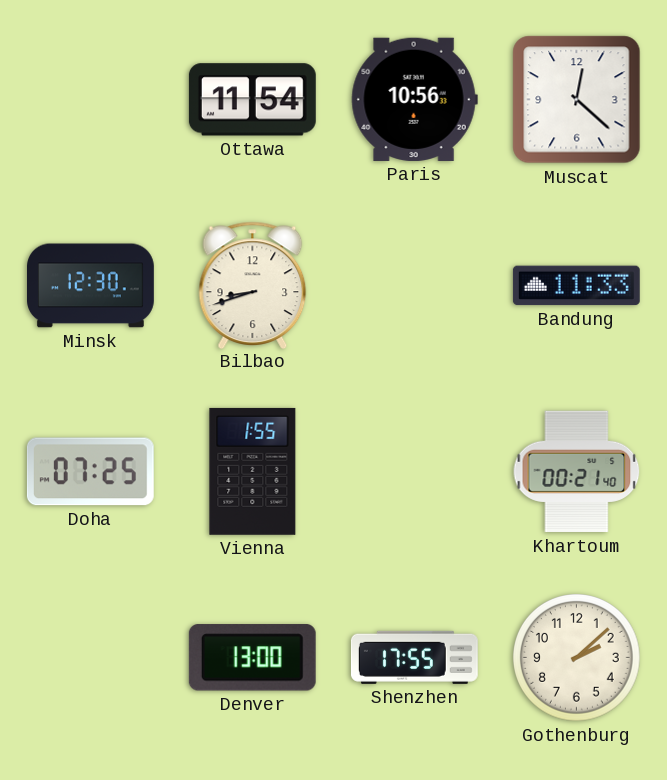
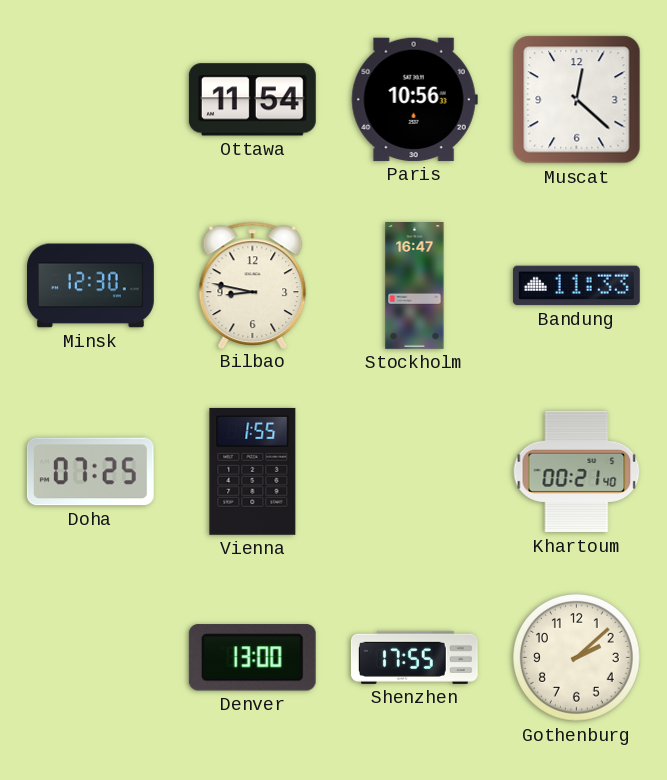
Bilbao: 8:42 -> 8:47 (253, 285)
Stockholm: none -> 16:47 (415, 286)
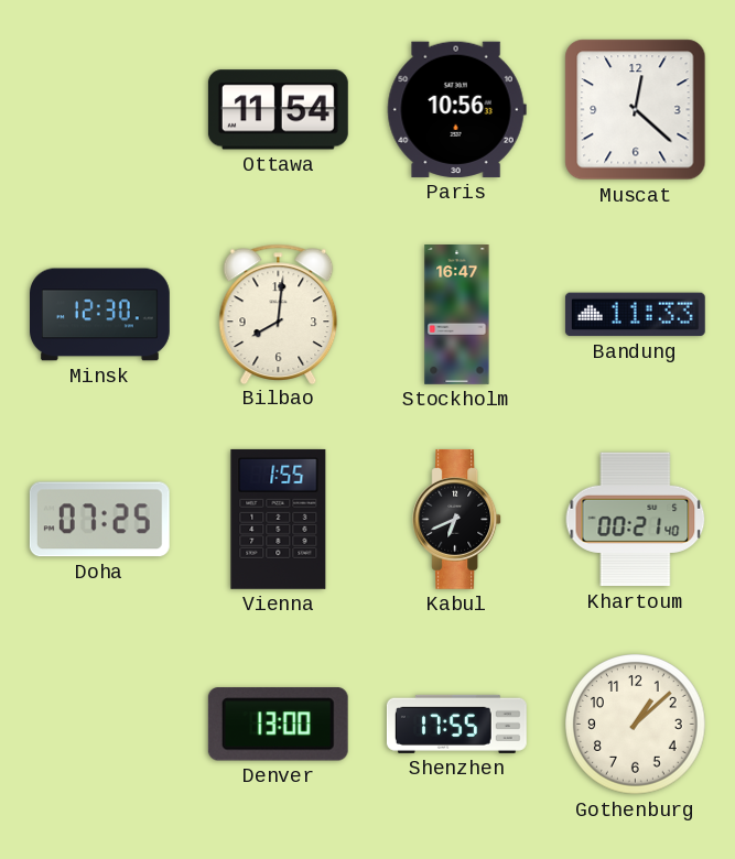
Bilbao: 8:47 -> 8:01 (279, 314)
Kabul: none -> 6:41 (457, 519)
Gothenburg: 2:08 -> 1:08 (636, 725)
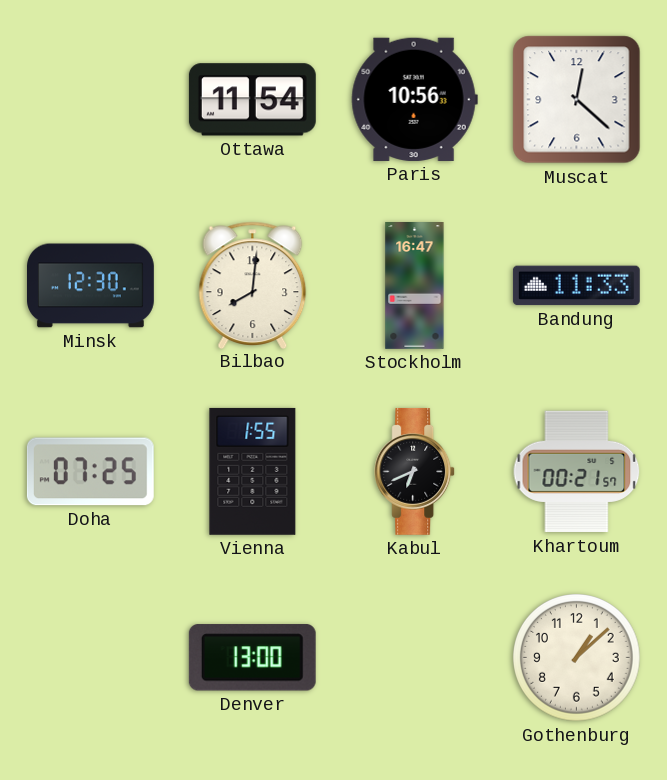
Khartoum: 00:21:40 -> 00:21:57 (577, 472)
Shenzhen: 17:55 -> none (456, 724)
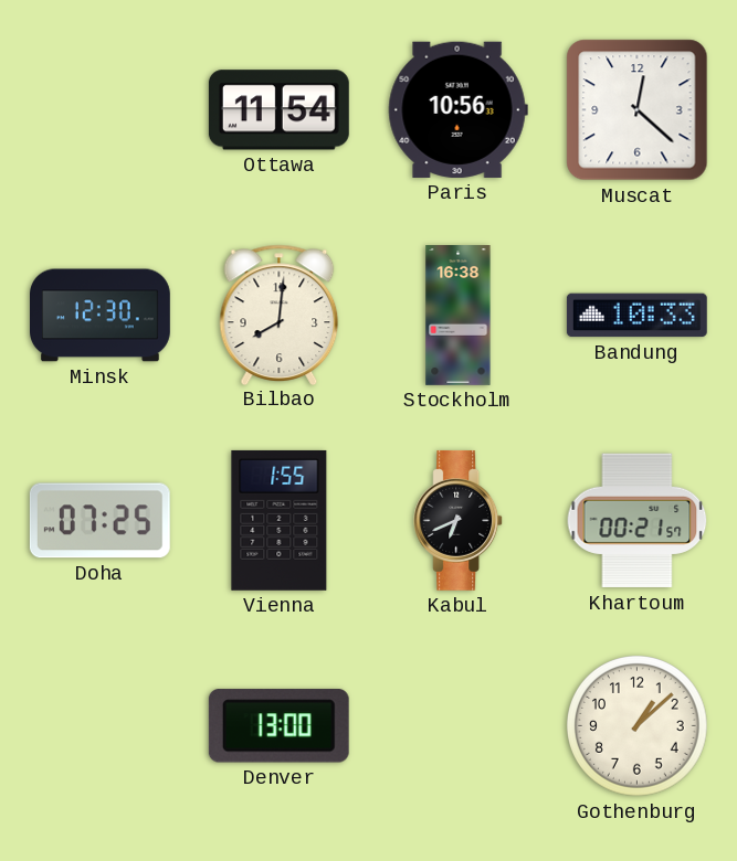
Stockholm: 16:47 -> 16:38 (459, 316)
Bandung: 11:33 -> 10:33 (636, 316)
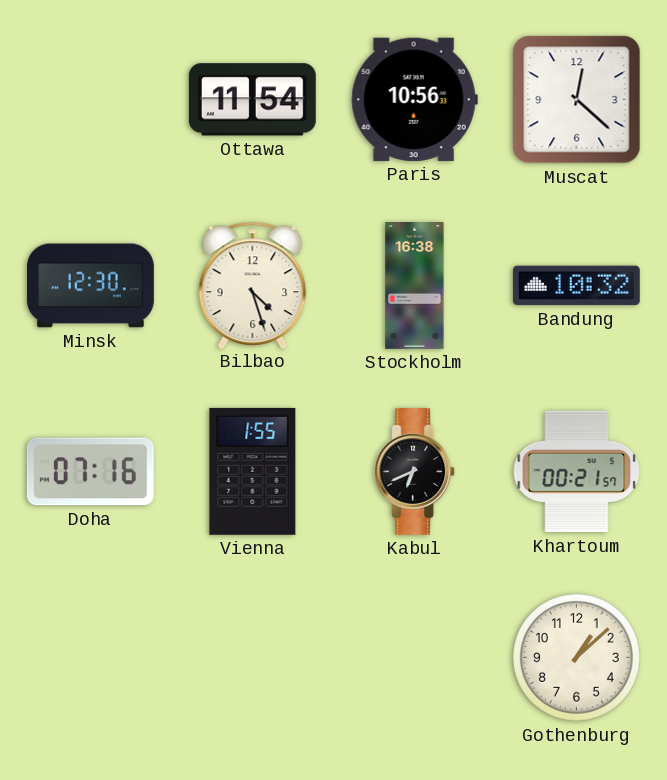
Bilbao: 8:01 -> 4:27 (253, 285)
Bandung: 10:33 -> 10:32 (576, 286)
Doha: 07:25 -> 07:16 (90, 472)
Denver: 13:00 -> none (278, 726)
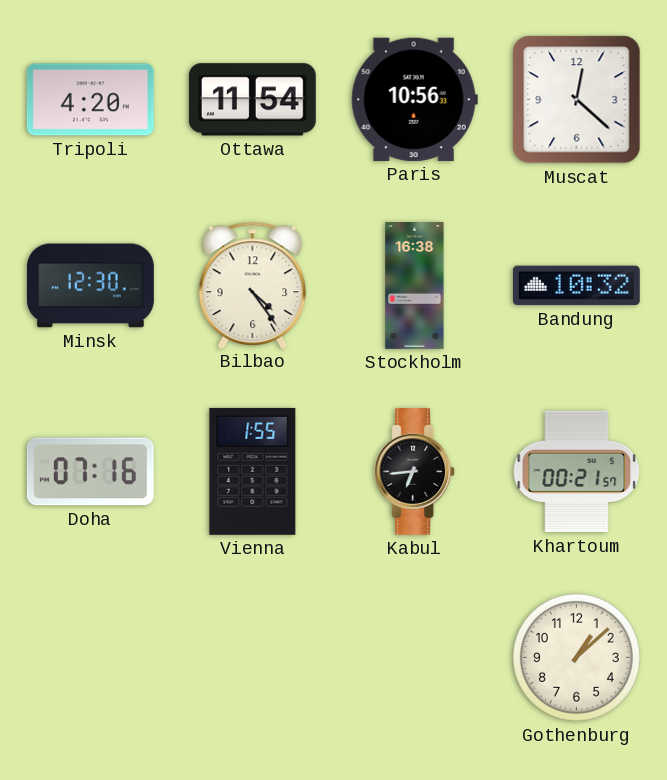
Tripoli: none -> 4:20 (90, 100)
Bilbao: 4:27 -> 4:24 (253, 285)
Kabul: 6:41 -> 6:44 (415, 471)
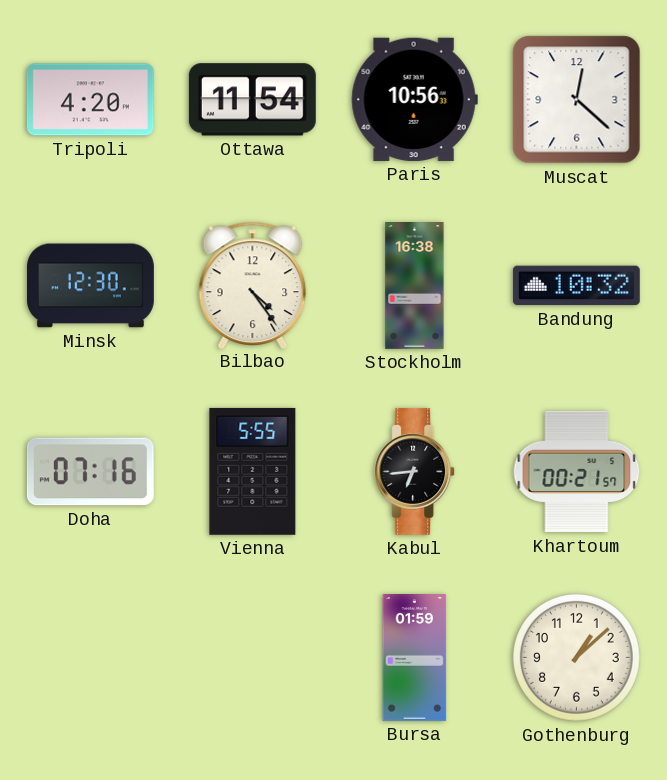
Vienna: 1:55 -> 5:55 (253, 471)
Bursa: none -> 01:59 (415, 658)
